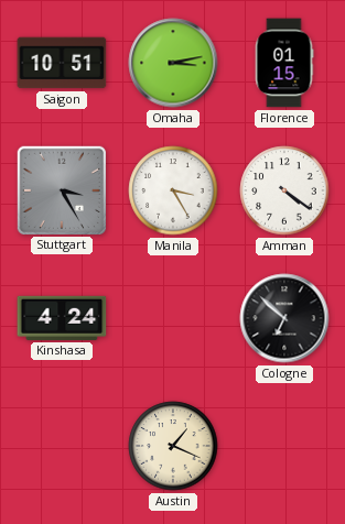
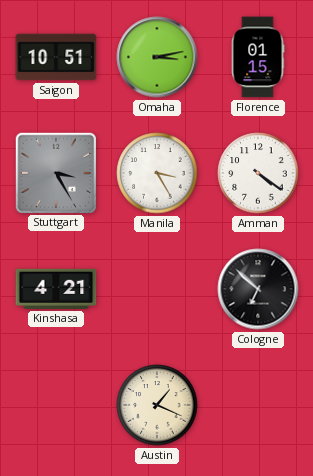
Kinshasa: 4:24 -> 4:21 (56, 289)
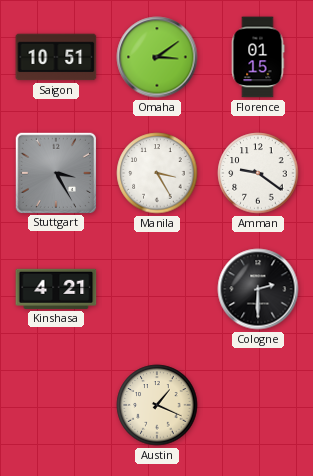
Omaha: 3:13 -> 3:09 (157, 57)
Amman: 4:21 -> 9:21 (258, 173)
Cologne: 6:52 -> 2:30 (258, 289)
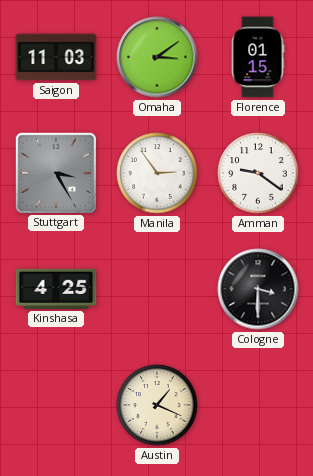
Saigon: 10:51 -> 11:03 (56, 57)
Manila: 3:25 -> 2:54 (157, 173)
Kinshasa: 4:21 -> 4:25 (56, 289)
Cologne: 2:30 -> 3:30 (258, 289)
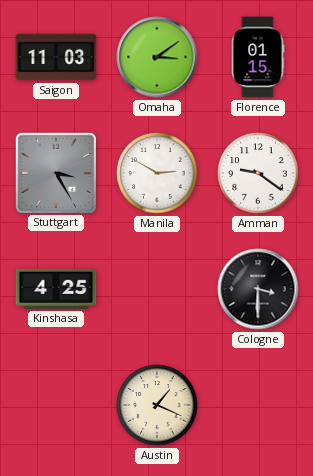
Manila: 2:54 -> 2:50 (157, 173)
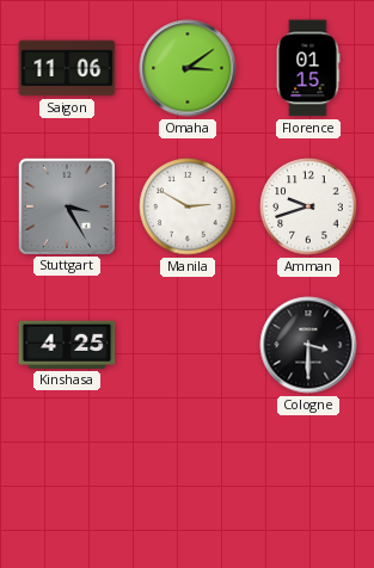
Saigon: 11:03 -> 11:06 (67, 68)
Amman: 9:21 -> 9:42 (308, 206)
Austin: 1:19 -> none (157, 405)
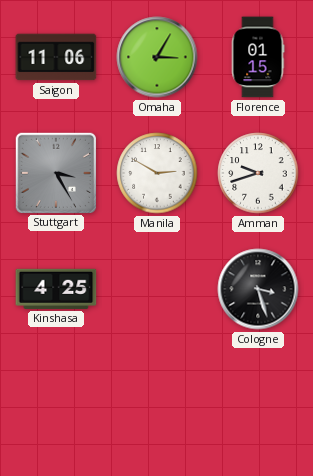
Omaha: 3:09 -> 3:05 (157, 57)
Cologne: 3:30 -> 3:27 (258, 289)
